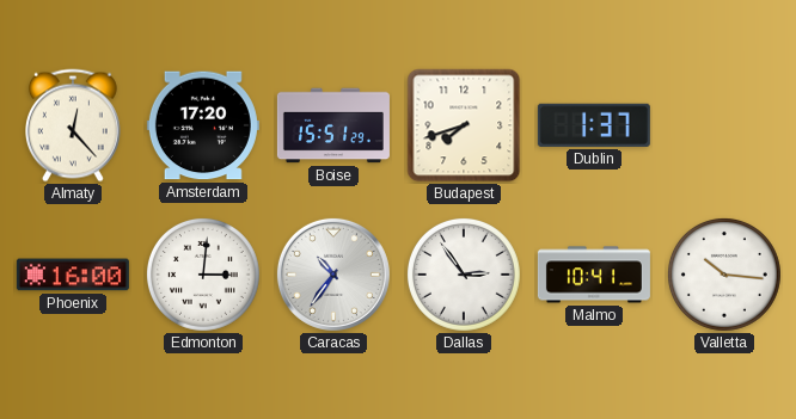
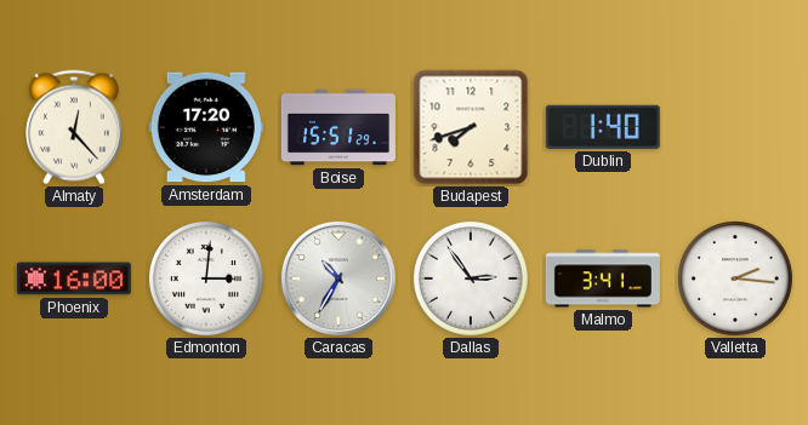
Dublin: 1:37 -> 1:40 (603, 127)
Caracas: 10:36 -> 10:35 (338, 278)
Malmo: 10:41 -> 3:41 (603, 278)
Valletta: 10:16 -> 2:16 (735, 278)
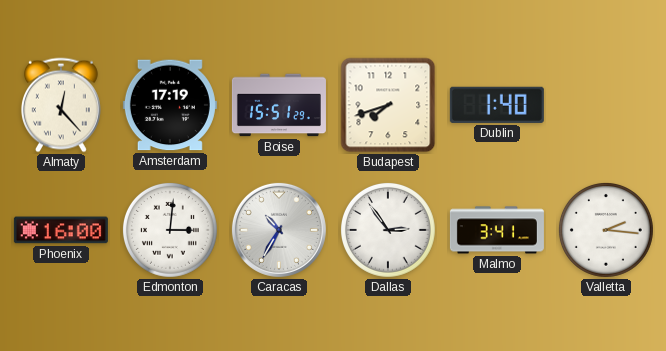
Amsterdam: 17:20 -> 17:19 (170, 105)
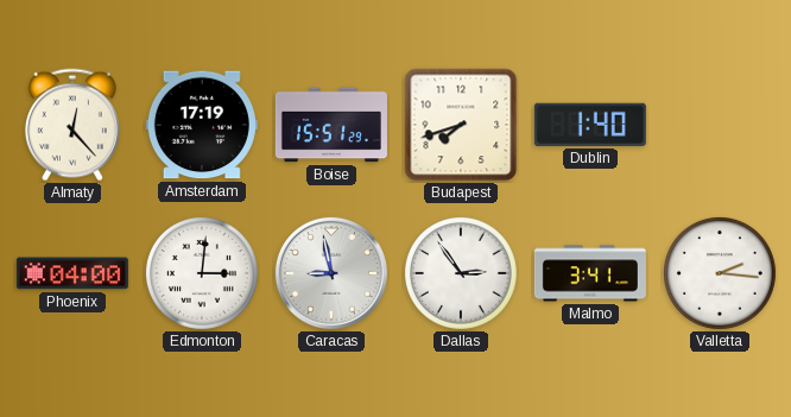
Phoenix: 16:00 -> 04:00 (72, 273)
Caracas: 10:35 -> 8:58 (331, 273)
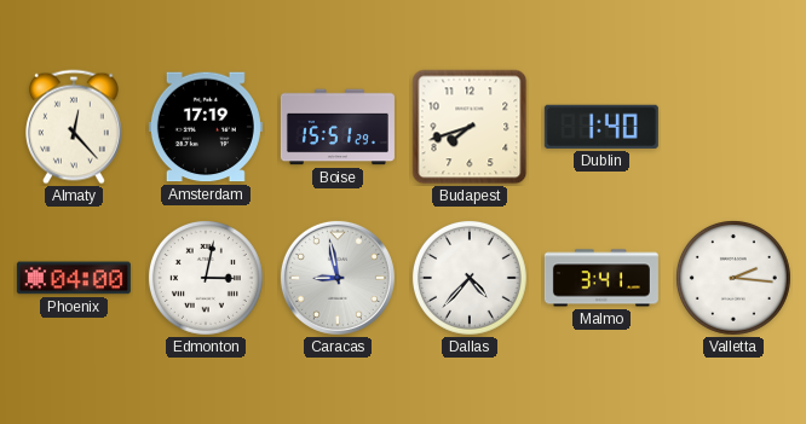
Edmonton: 3:01 -> 3:02 (206, 278)
Dallas: 2:54 -> 4:37 (470, 278)
